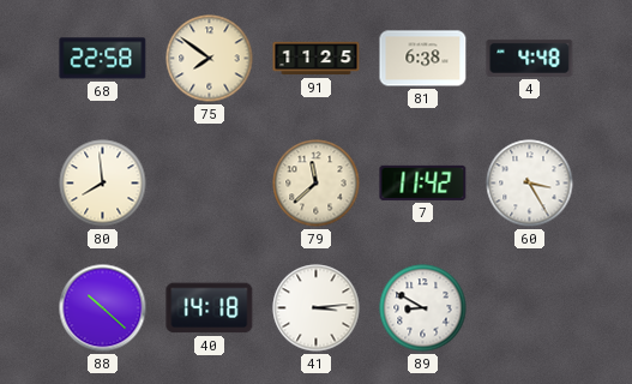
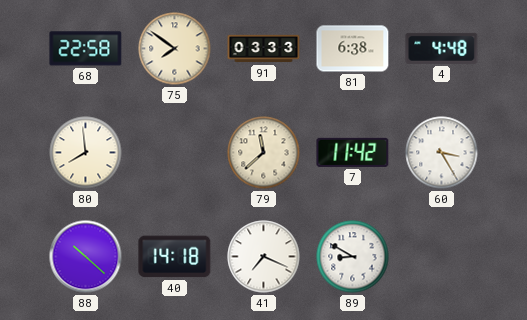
91: 11:25 -> 03:33 (264, 49)
41: 3:14 -> 7:19 (264, 257)
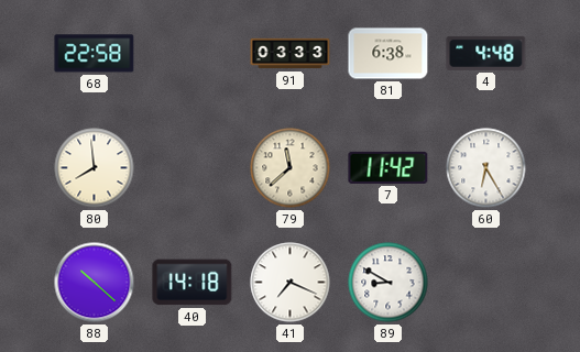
75: 7:51 -> none (175, 49)
60: 3:25 -> 6:25 (486, 168)
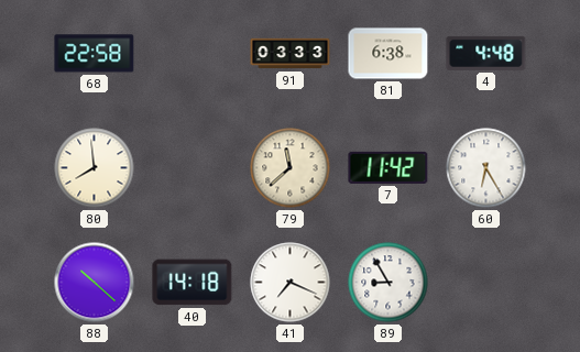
89: 8:50 -> 8:55 (389, 283)
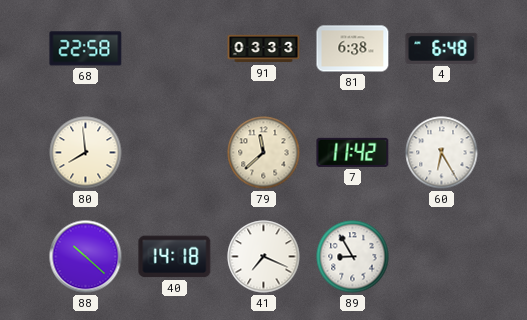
4: 4:48 -> 6:48 (442, 48)
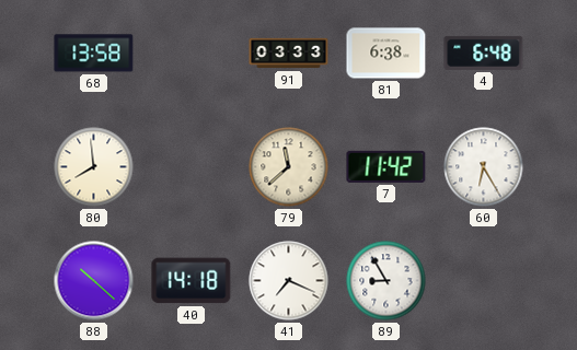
68: 22:58 -> 13:58 (94, 54)
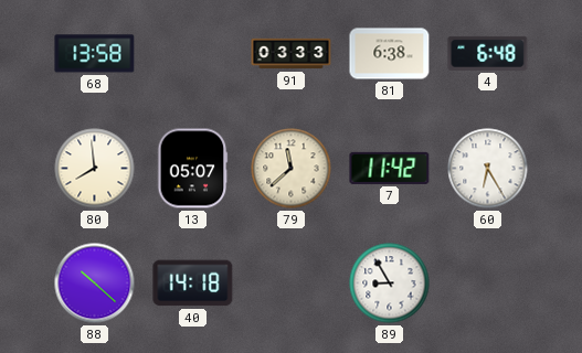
13: none -> 05:07 (192, 169)
41: 7:19 -> none (289, 281)
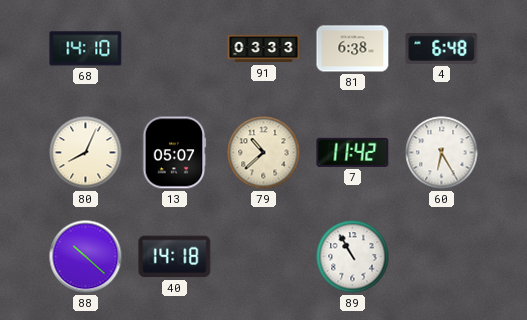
68: 13:58 -> 14:10 (86, 49)
80: 7:59 -> 8:04 (86, 153)
79: 11:38 -> 10:38 (264, 153)
89: 8:55 -> 10:55 (353, 257)
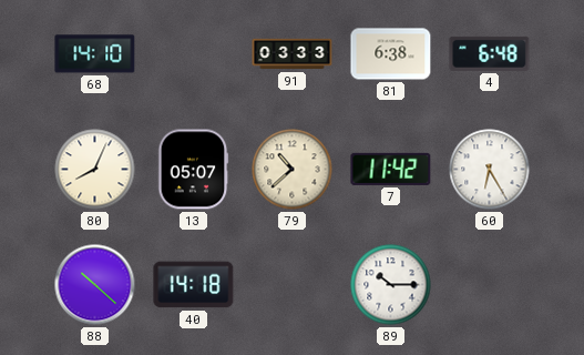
89: 10:55 -> 10:15 (391, 285)
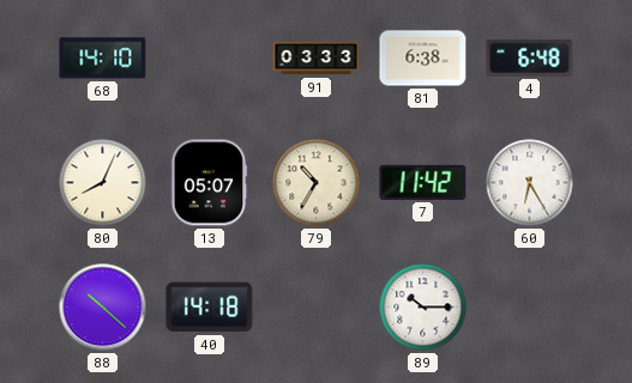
79: 10:38 -> 10:35 (317, 183)
